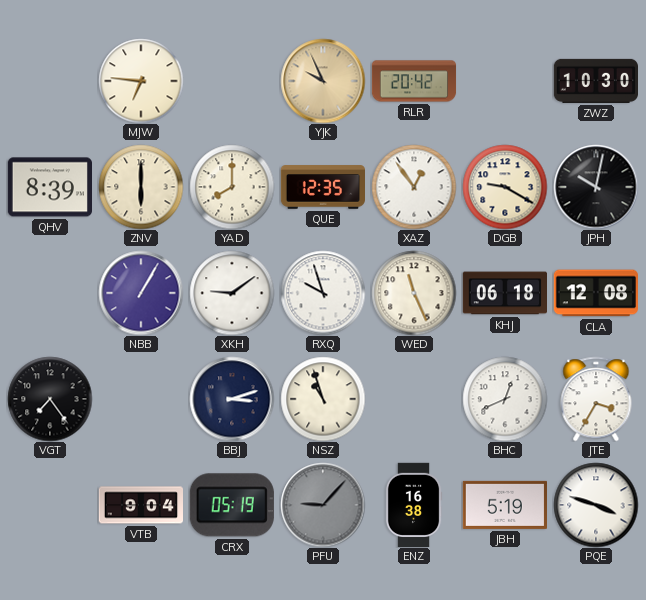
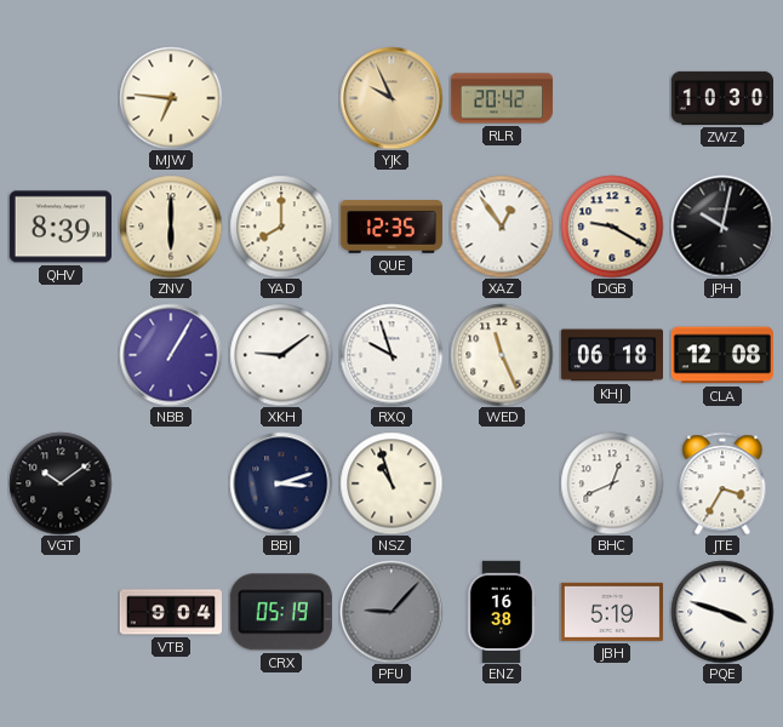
VGT: 7:24 -> 10:09 (61, 483)
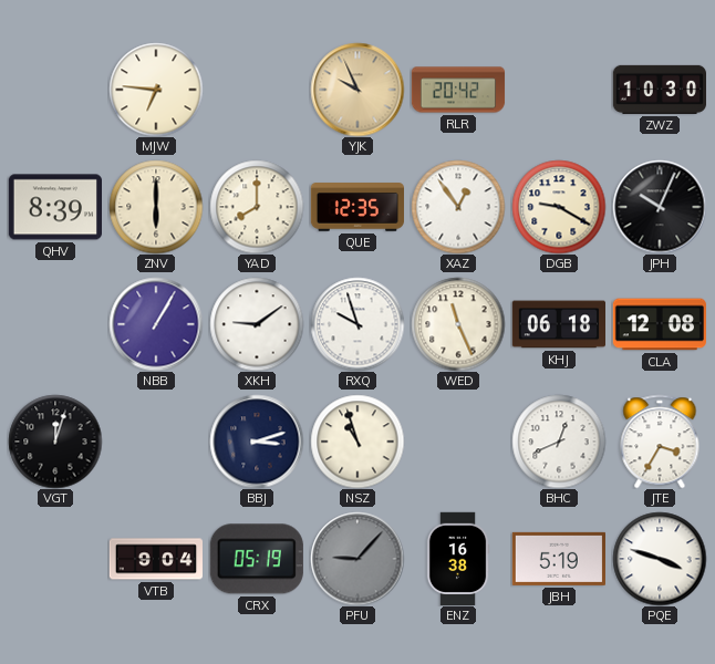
JPH: 10:02 -> 10:04 (660, 207)
VGT: 10:09 -> 12:03 (55, 442)
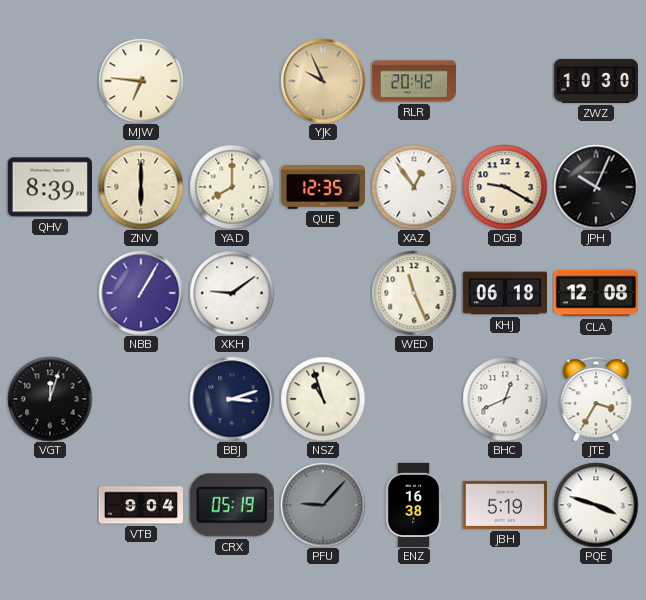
RXQ: 9:57 -> none (357, 324)
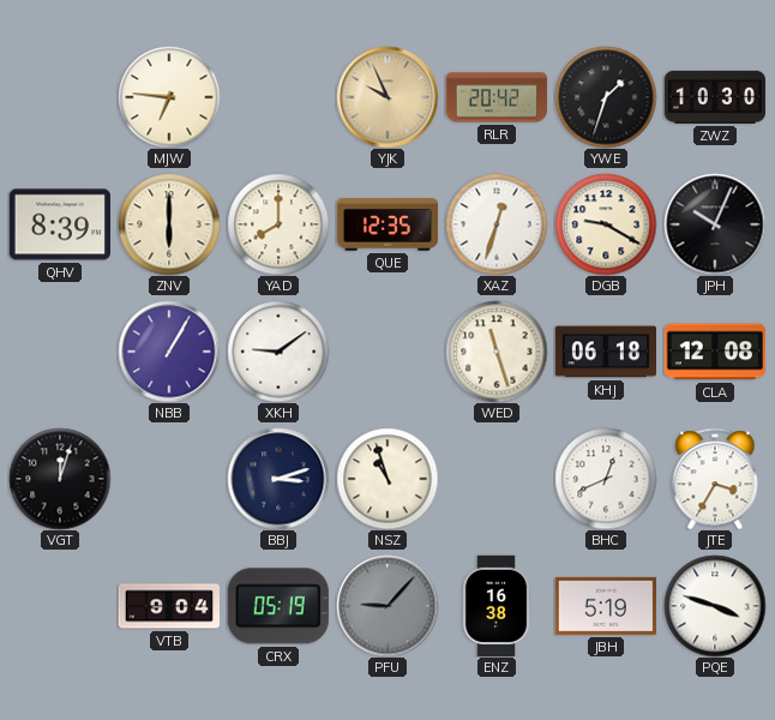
YWE: none -> 1:33 (606, 97)
XAZ: 12:54 -> 12:33 (497, 224)
WED: 11:26 -> 11:27 (497, 352)
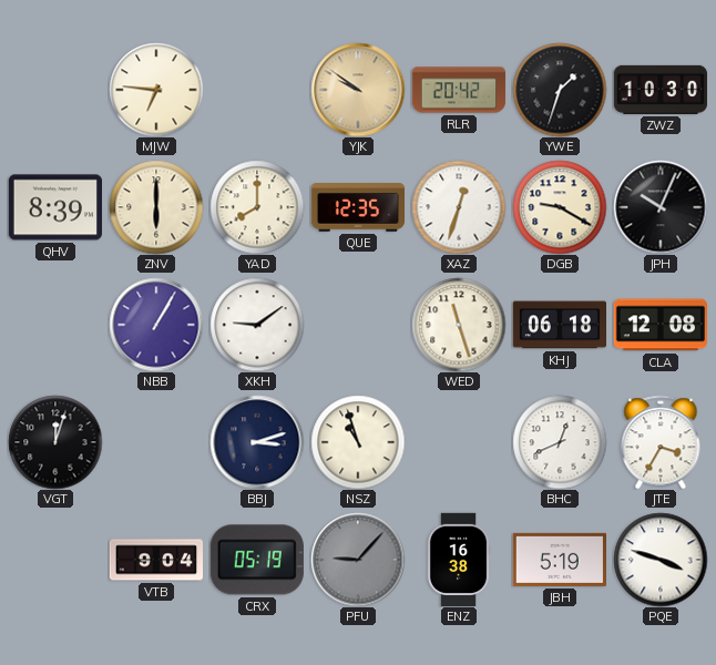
YJK: 9:56 -> 9:51 (358, 90)
